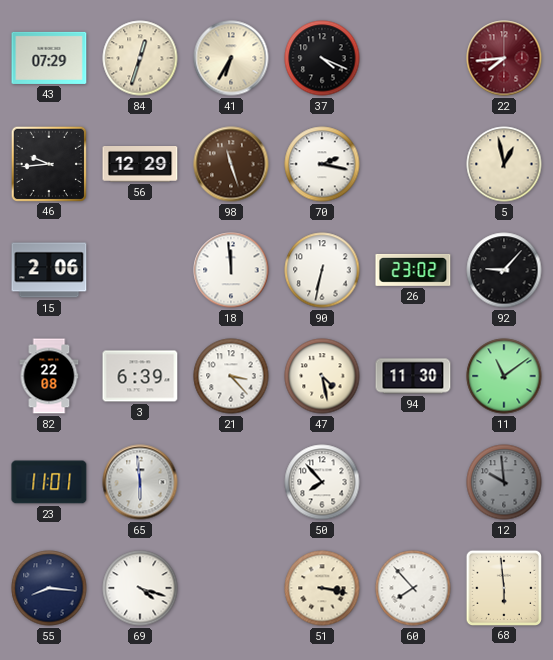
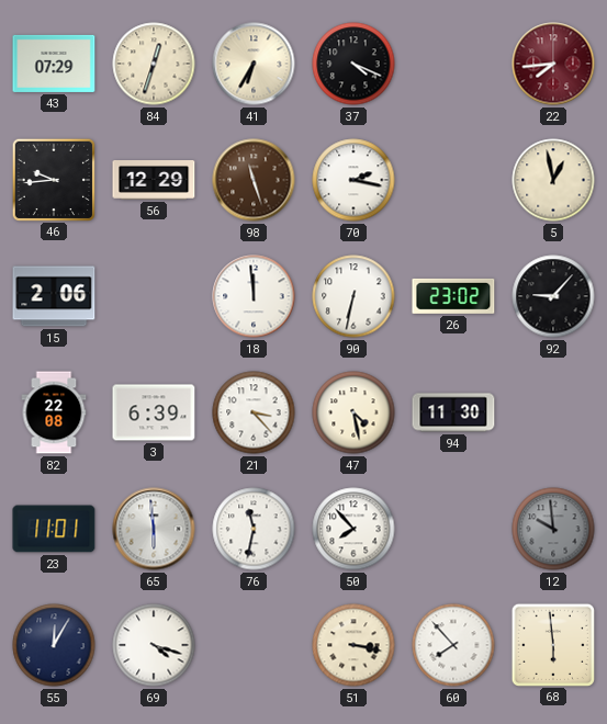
11: 11:09 -> none (504, 376)
76: none -> 11:32 (254, 529)
55: 8:16 -> 12:05 (54, 645)
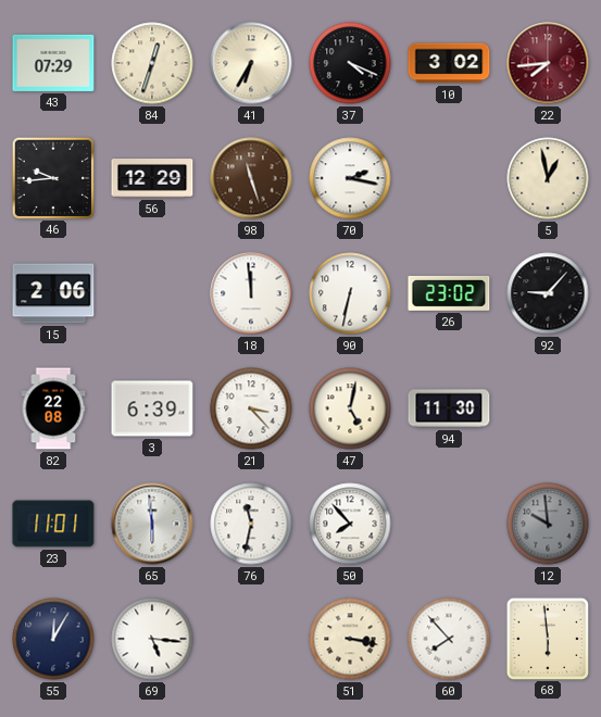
10: none -> 3:02 (449, 63)
47: 4:28 -> 5:02 (350, 408)
69: 4:18 -> 5:16 (152, 639)
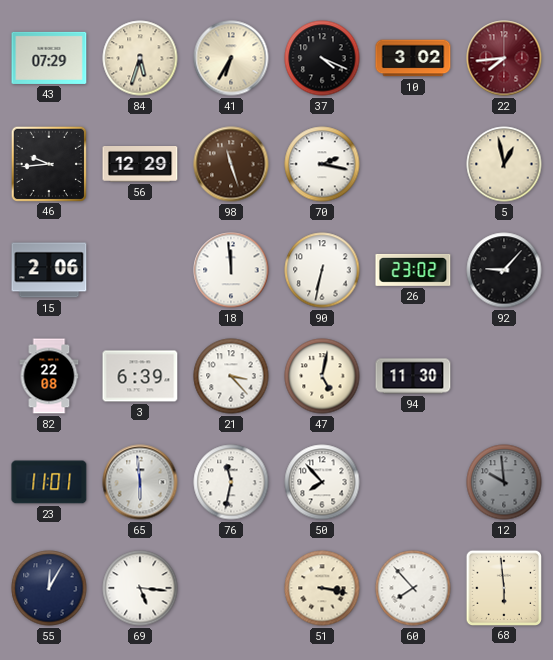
84: 12:33 -> 5:33 (140, 58)
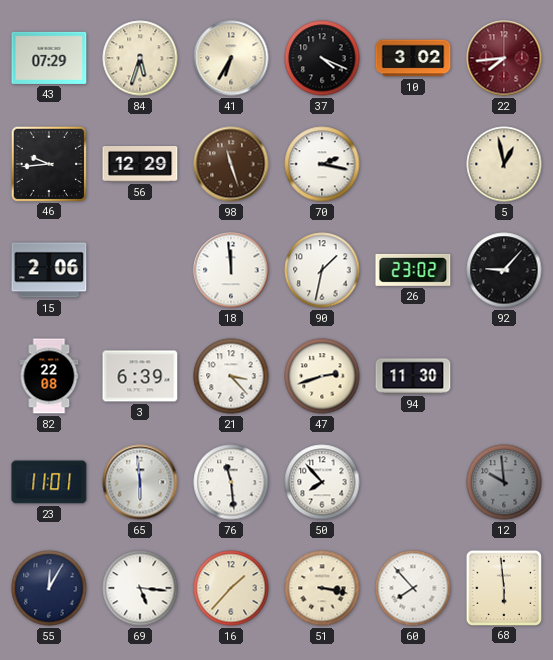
90: 6:32 -> 1:32 (322, 270)
47: 5:02 -> 2:42 (322, 376)
76: 11:32 -> 11:29 (231, 482)
16: none -> 1:37 (231, 588)
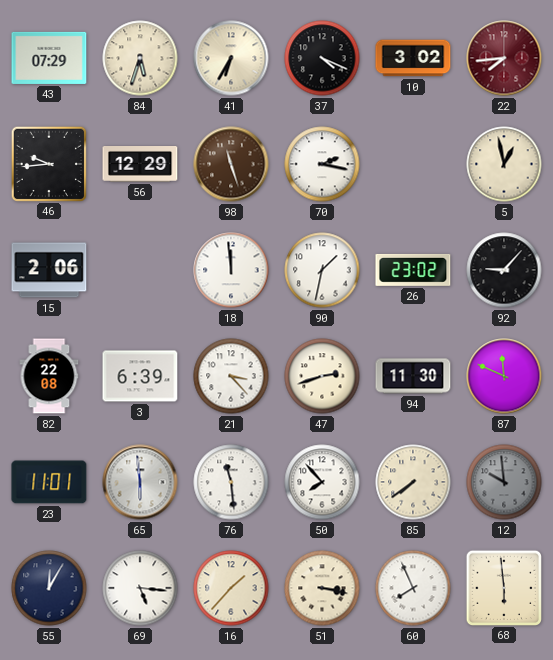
87: none -> 11:49 (504, 376)
85: none -> 7:39 (413, 482)
60: 7:53 -> 7:56 (413, 588)
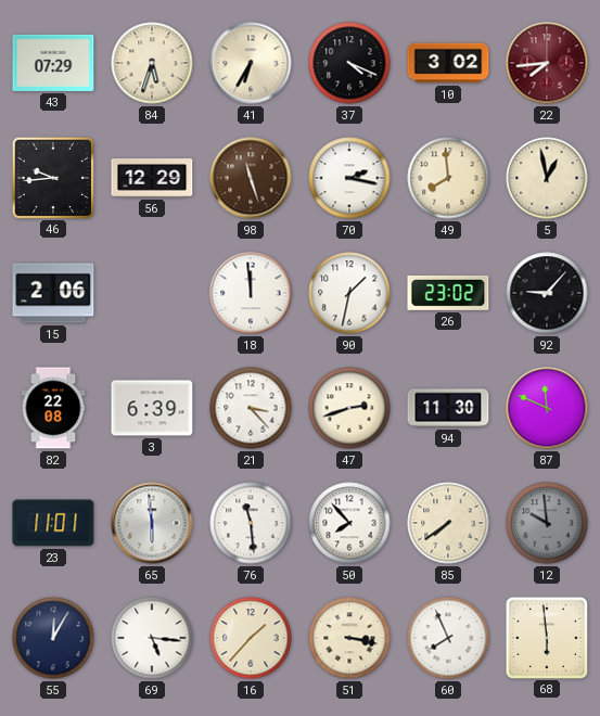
49: none -> 7:59 (448, 178)
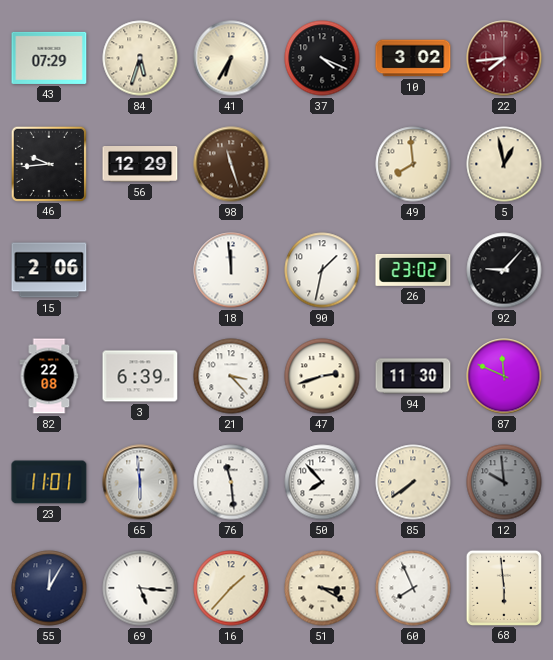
70: 2:17 -> none (349, 178)
51: 3:17 -> 3:20 (322, 588)
